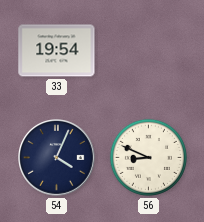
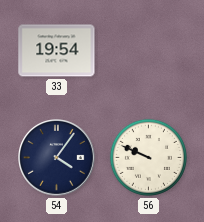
54: 4:04 -> 4:06 (57, 158)
56: 8:49 -> 9:49 (148, 157)
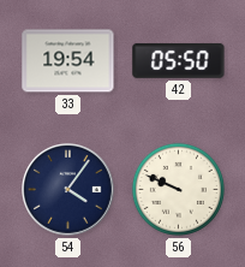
42: none -> 05:50 (179, 61)
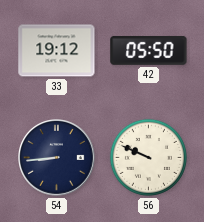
33: 19:54 -> 19:12 (57, 51)
54: 4:06 -> 8:44 (57, 158)
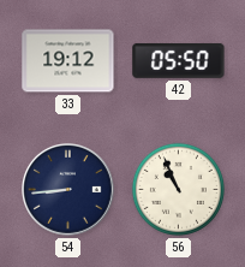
56: 9:49 -> 10:56 (178, 189)
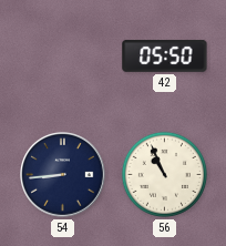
33: 19:12 -> none (68, 61)
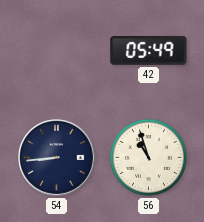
42: 05:50 -> 05:49 (149, 51)
56: 10:56 -> 10:57 (148, 157)
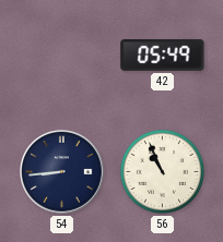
56: 10:57 -> 10:56 (162, 171)
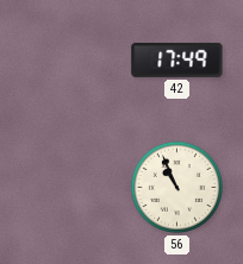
42: 05:49 -> 17:49 (177, 61)
54: 8:44 -> none (62, 172)
